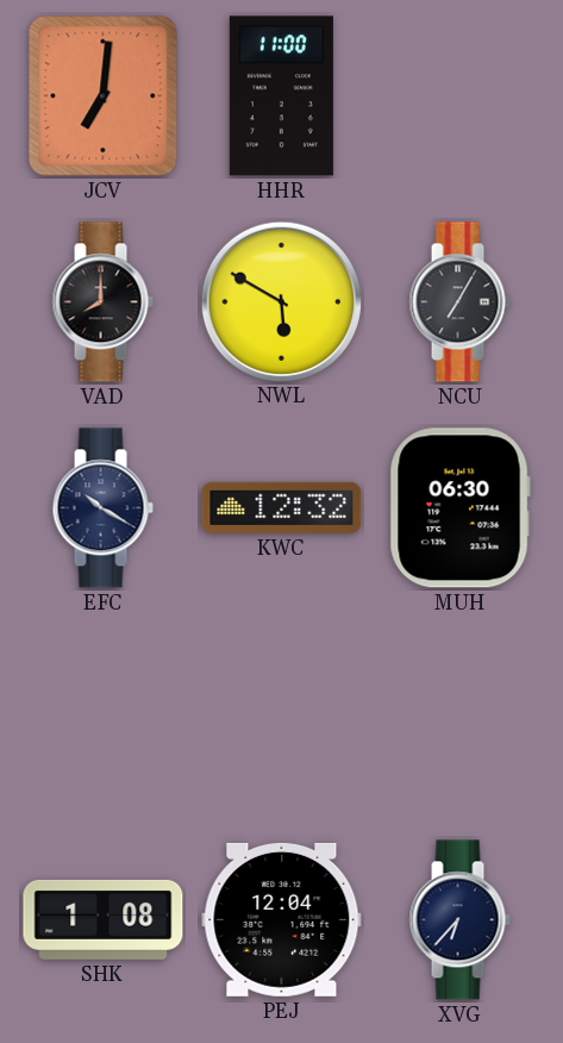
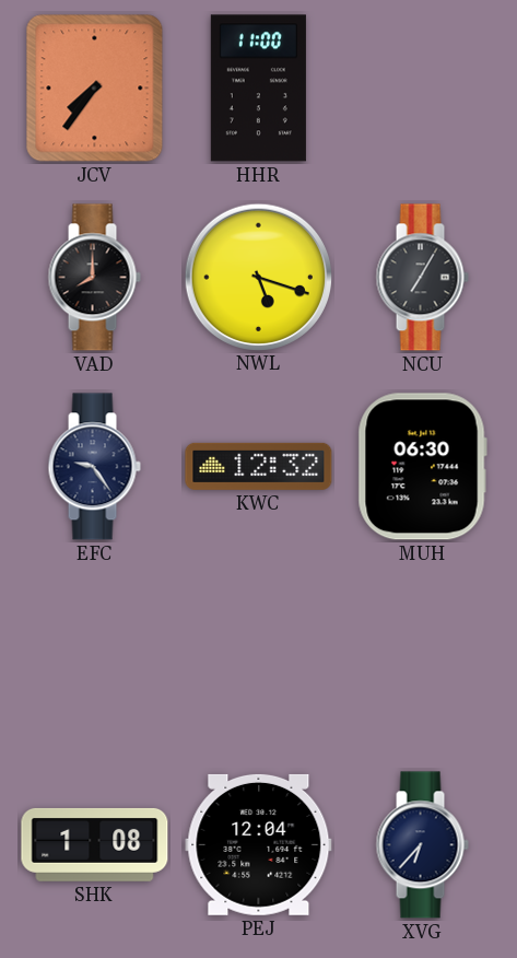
JCV: 7:01 -> 7:36 (95, 89)
NWL: 5:50 -> 5:18 (258, 277)
EFC: 10:20 -> 9:24 (94, 467)
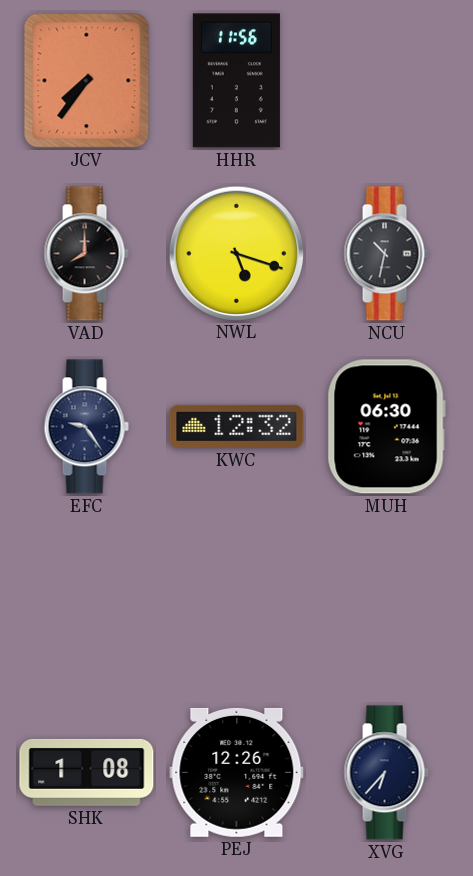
HHR: 11:00 -> 11:56 (236, 81)
NCU: 7:05 -> 10:32 (386, 254)
PEJ: 12:04 -> 12:26 (237, 772)
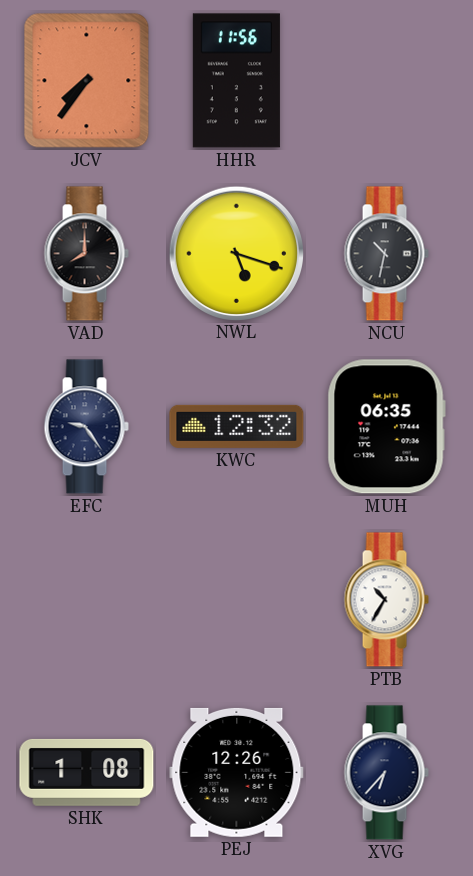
MUH: 06:30 -> 06:35 (386, 427)
PTB: none -> 10:35 (386, 600)
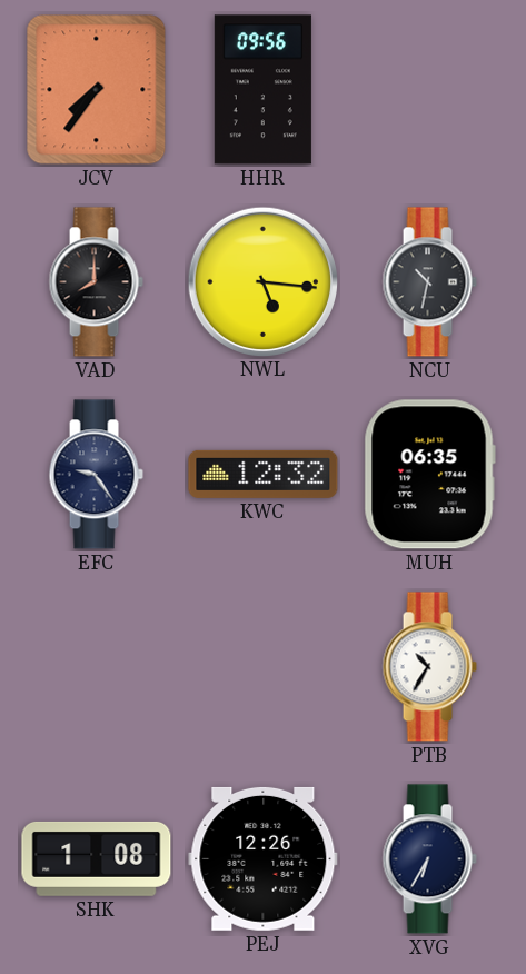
HHR: 11:56 -> 09:56 (262, 90)
NWL: 5:18 -> 5:16 (262, 281)
XVG: 6:37 -> 6:35 (429, 859)
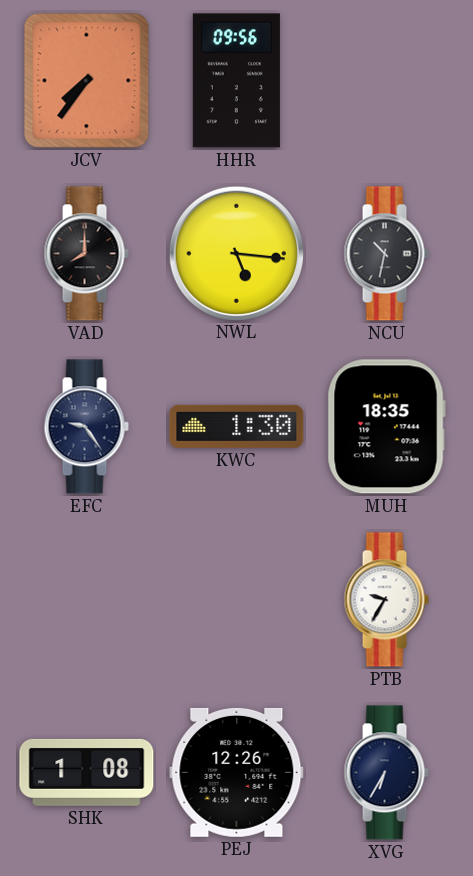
KWC: 12:32 -> 1:30 (237, 426)
MUH: 06:35 -> 18:35 (386, 427)
PTB: 10:35 -> 9:35 (386, 600)
